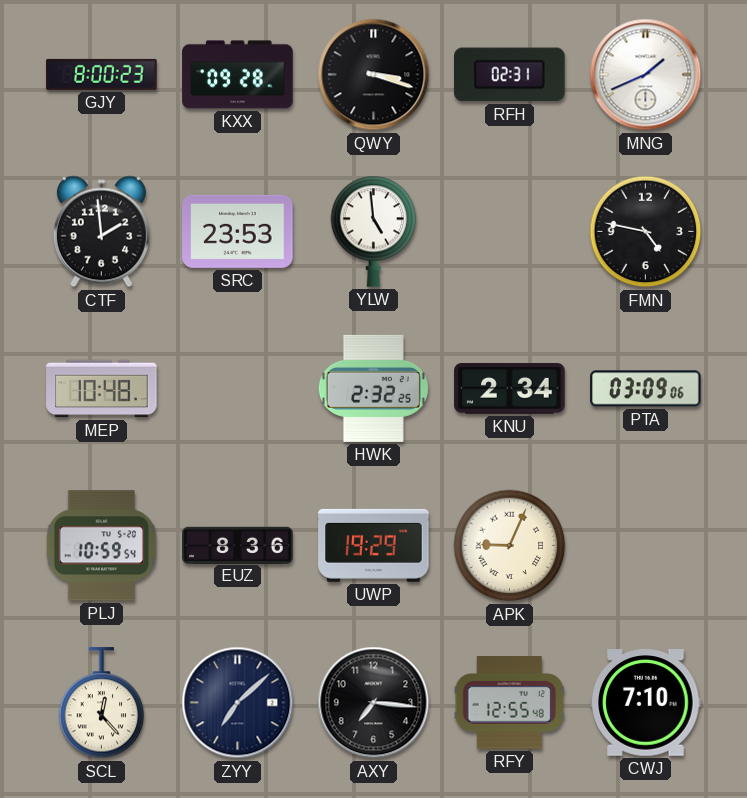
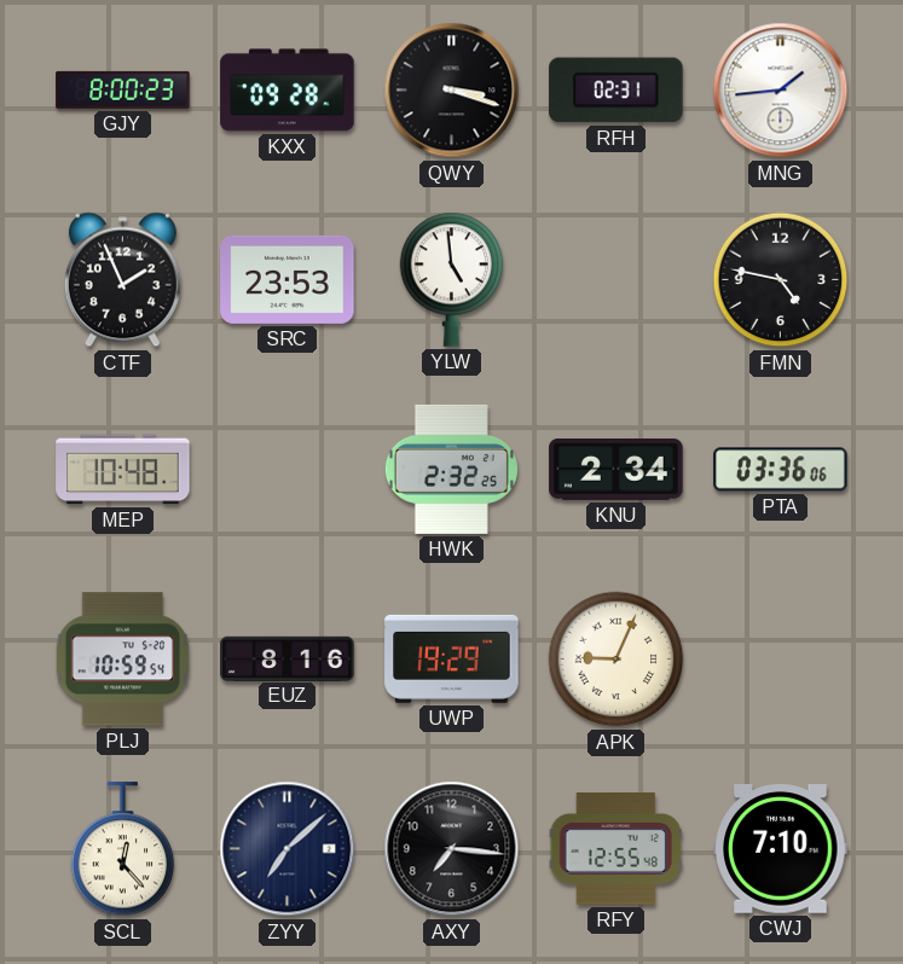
MNG: 1:41 -> 1:44 (781, 91)
CTF: 1:59 -> 1:56 (122, 280)
PTA: 03:09 -> 03:36 (781, 470)
EUZ: 8:36 -> 8:16 (288, 658)
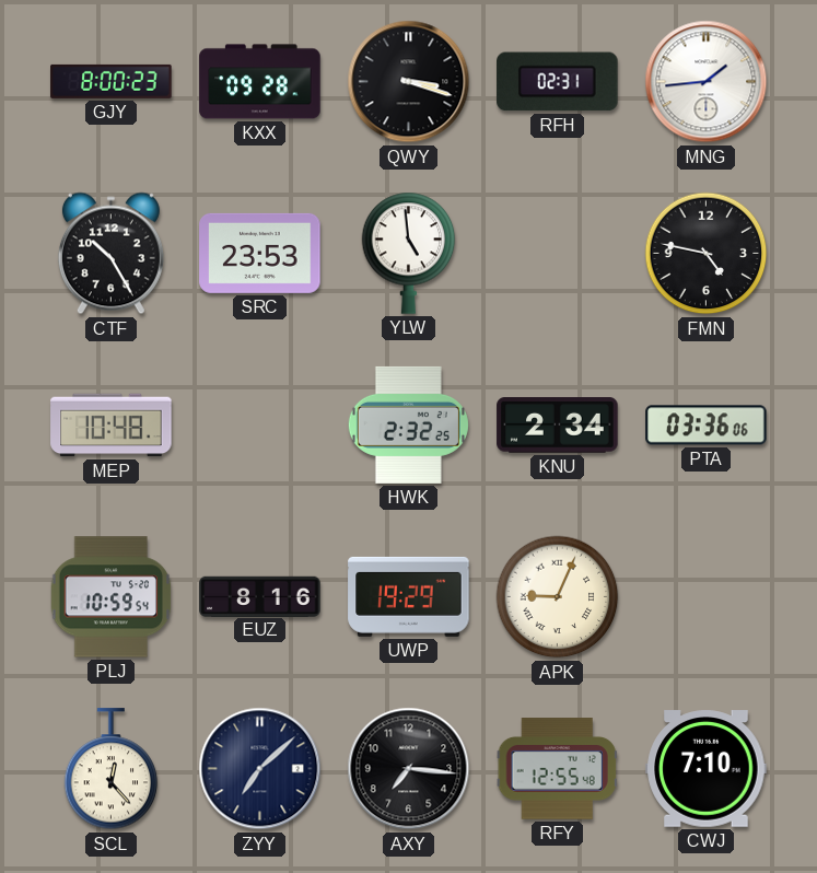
CTF: 1:56 -> 10:25 (110, 254)
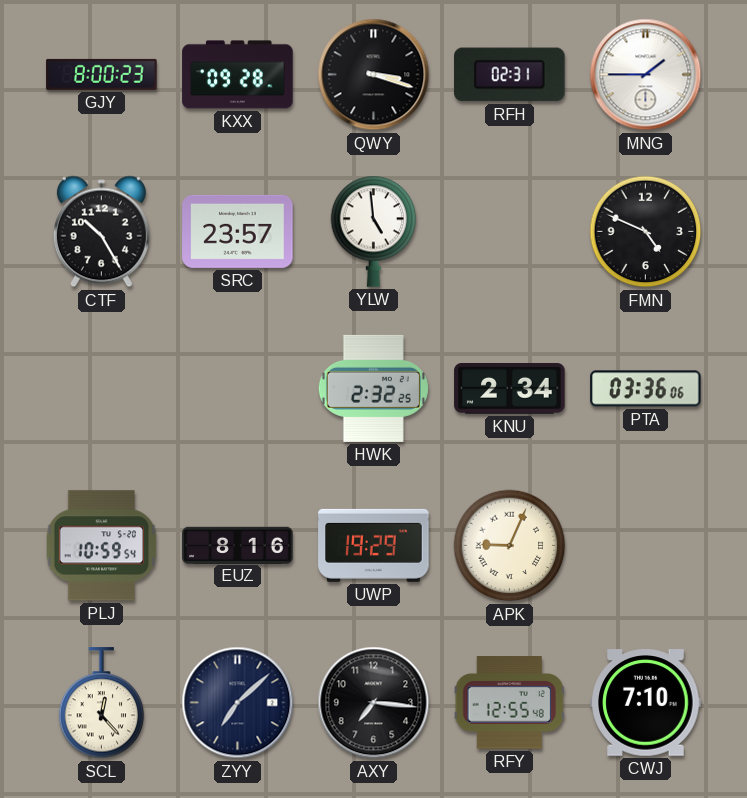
MNG: 1:44 -> 1:45 (646, 75)
SRC: 23:53 -> 23:57 (238, 231)
FMN: 4:47 -> 4:49 (646, 232)
MEP: 10:48 -> none (112, 426)
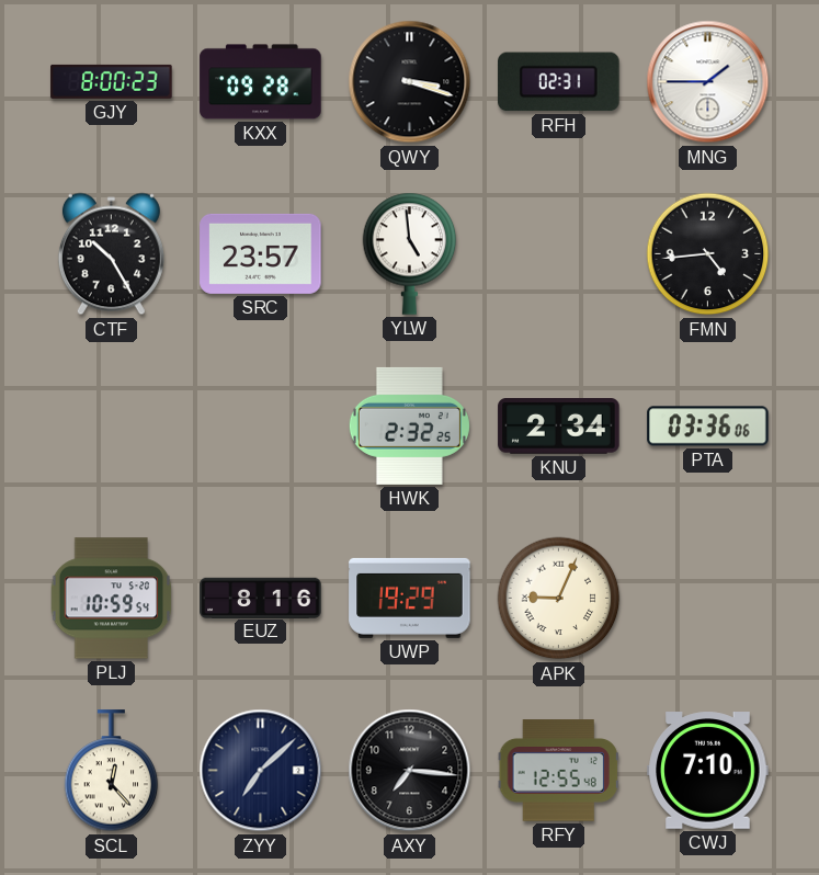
FMN: 4:49 -> 4:44 (708, 254)
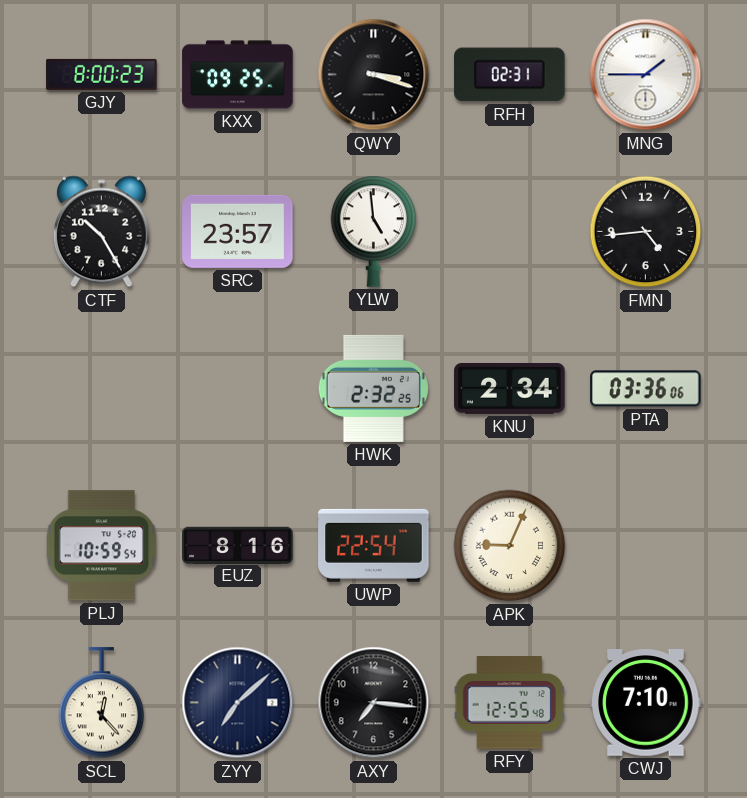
KXX: 09:28 -> 09:25 (238, 75)
UWP: 19:29 -> 22:54 (374, 545)
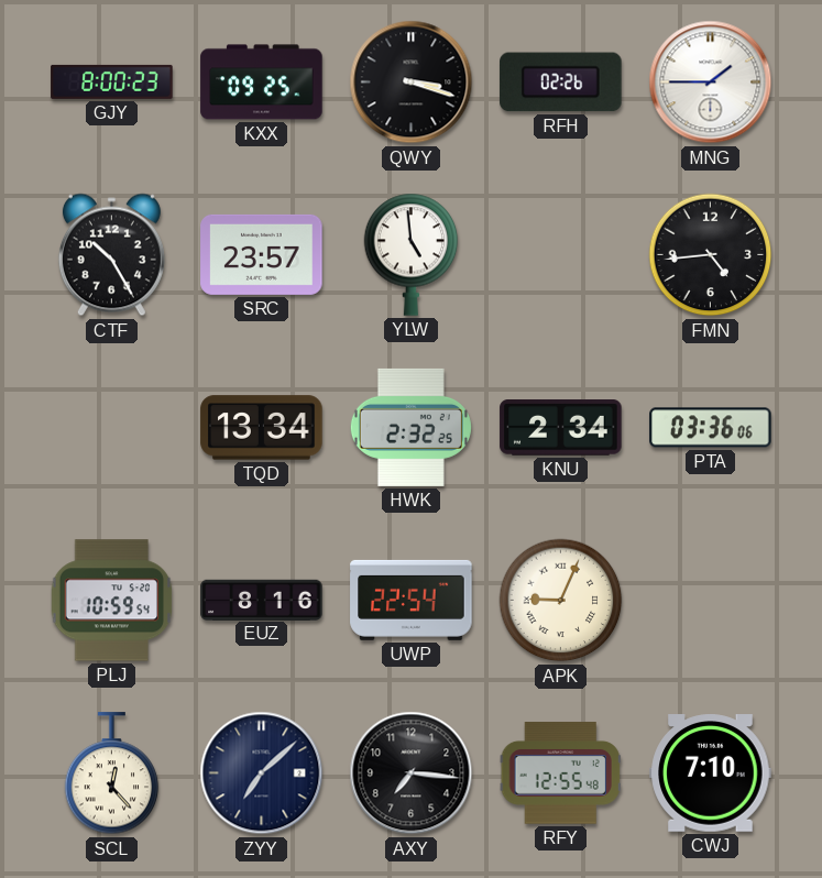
RFH: 02:31 -> 02:26 (561, 83)
TQD: none -> 13:34 (262, 428)
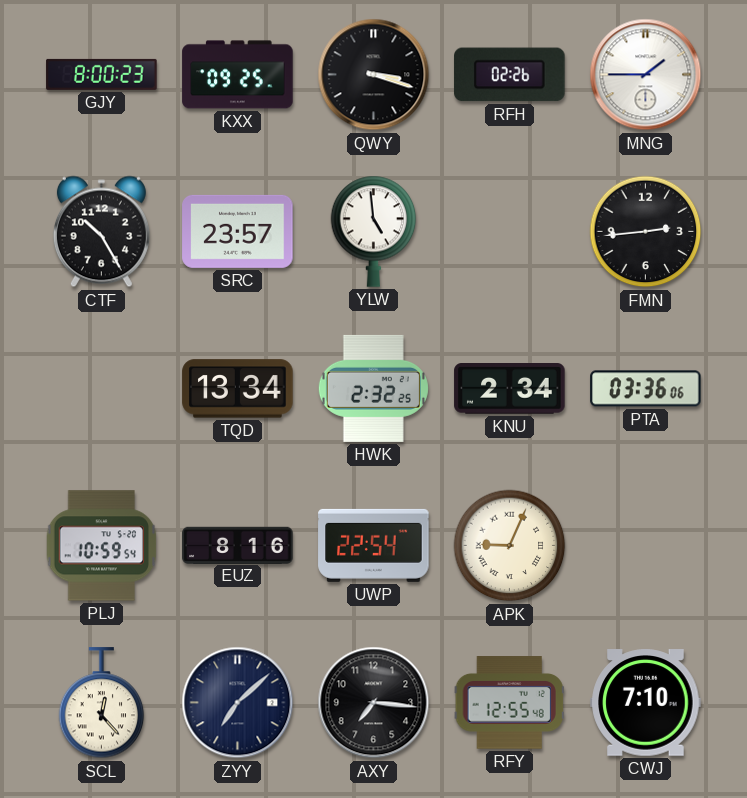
FMN: 4:44 -> 2:44 (646, 232)
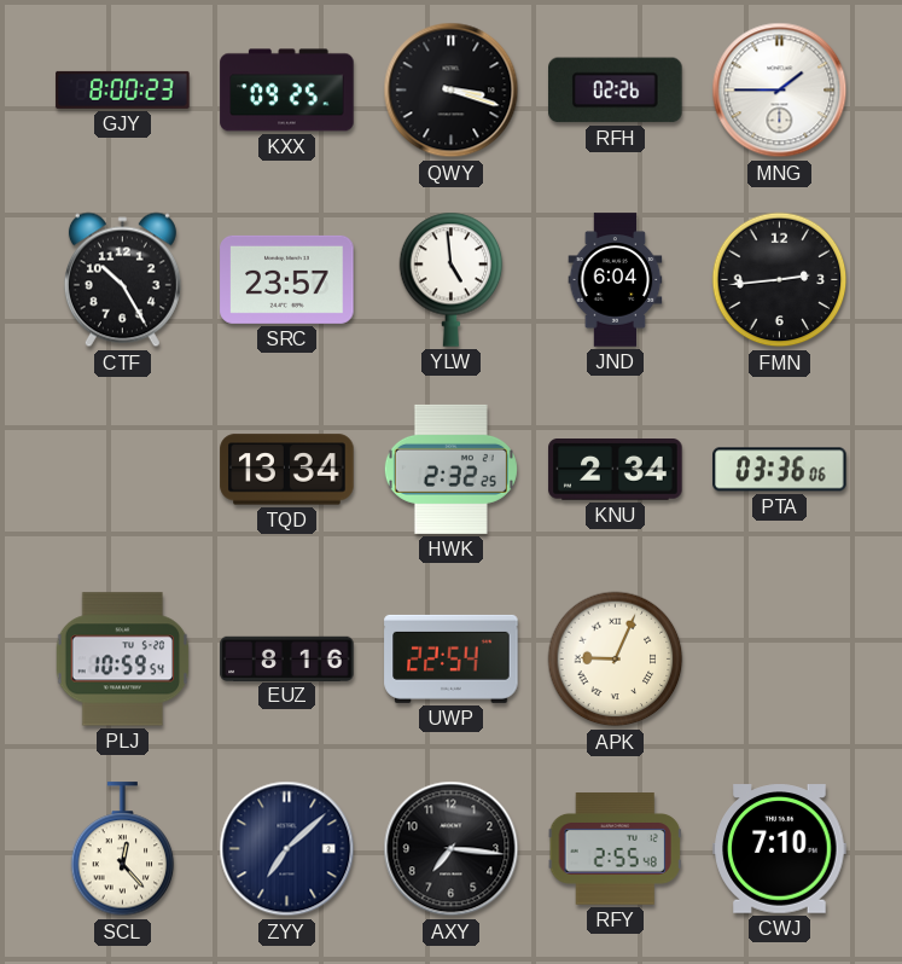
JND: none -> 6:04 (616, 280)
RFY: 12:55 -> 2:55 (615, 849)
